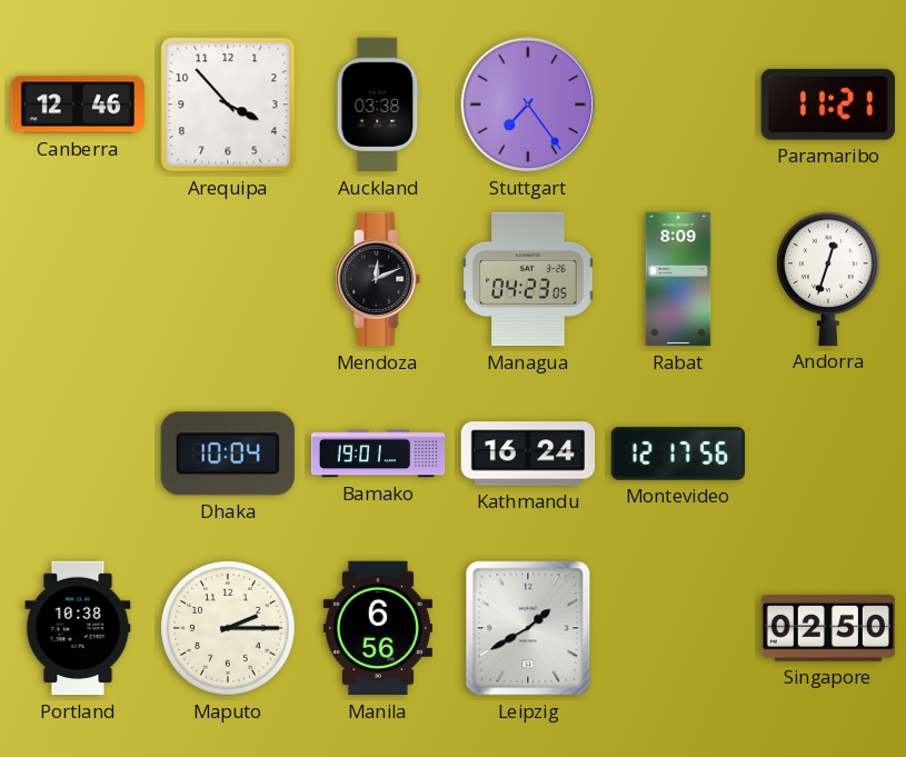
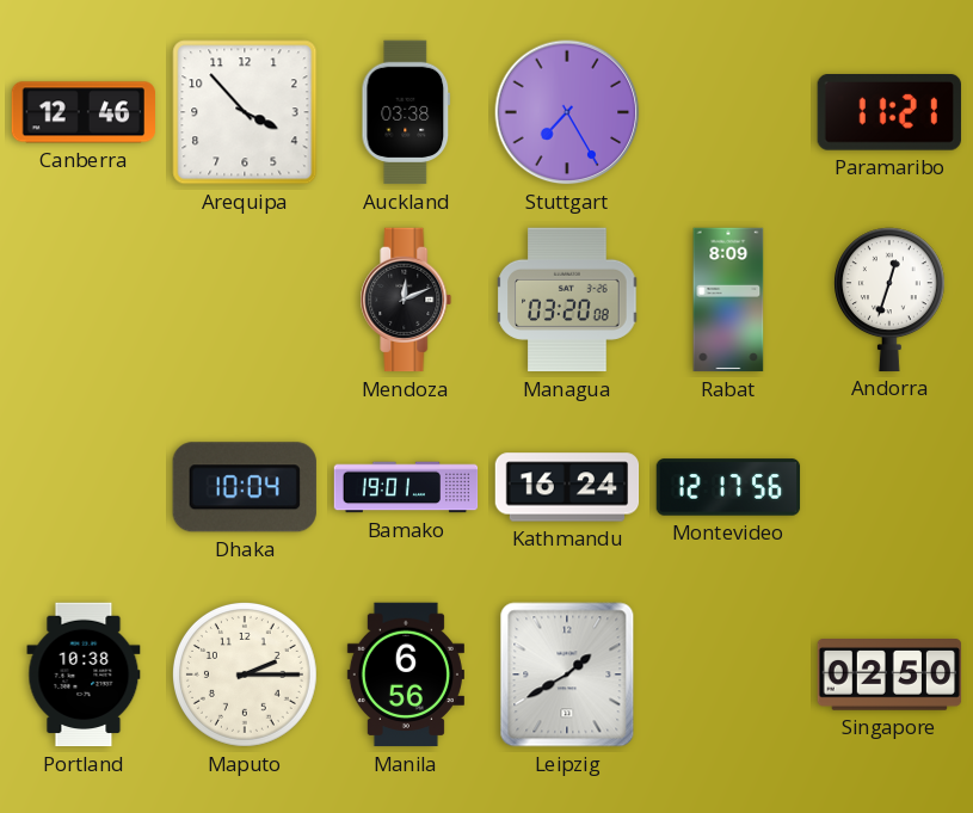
Stuttgart: 7:24 -> 7:25 (567, 112)
Managua: 04:23 -> 03:20 (567, 300)
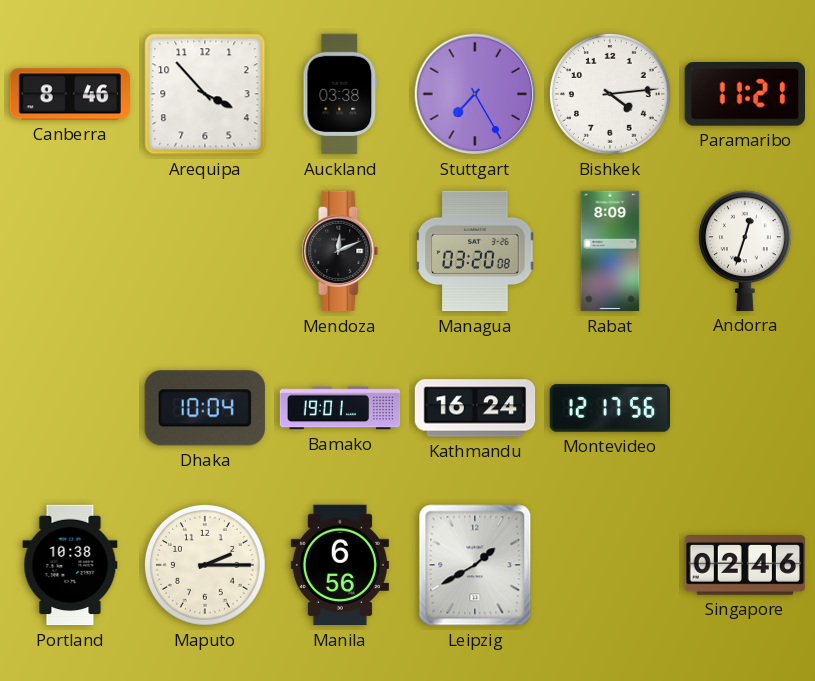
Canberra: 12:46 -> 8:46 (69, 94)
Bishkek: none -> 4:14 (611, 94)
Singapore: 02:50 -> 02:46 (745, 566)
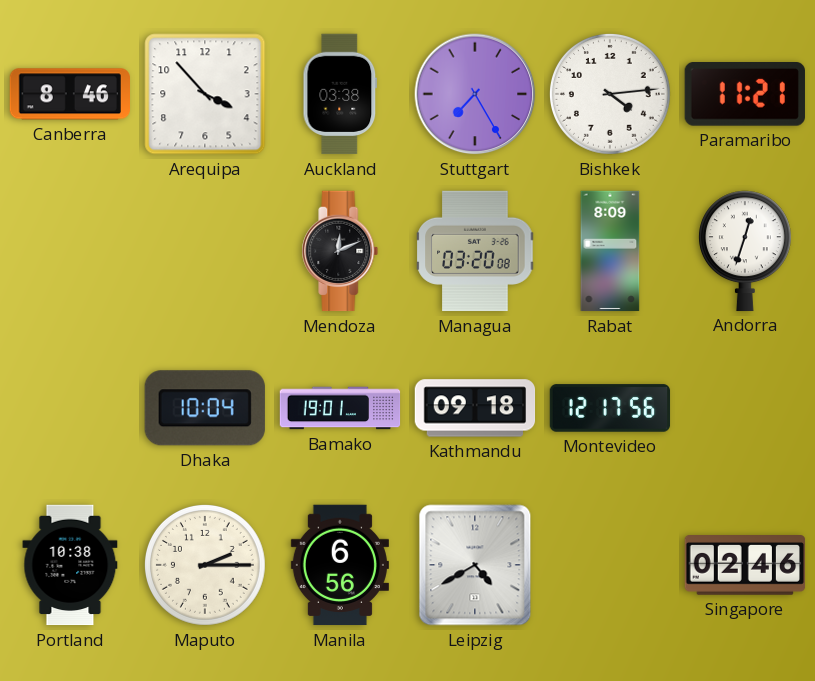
Kathmandu: 16:24 -> 09:18 (475, 408)
Leipzig: 1:40 -> 4:40 (475, 565)
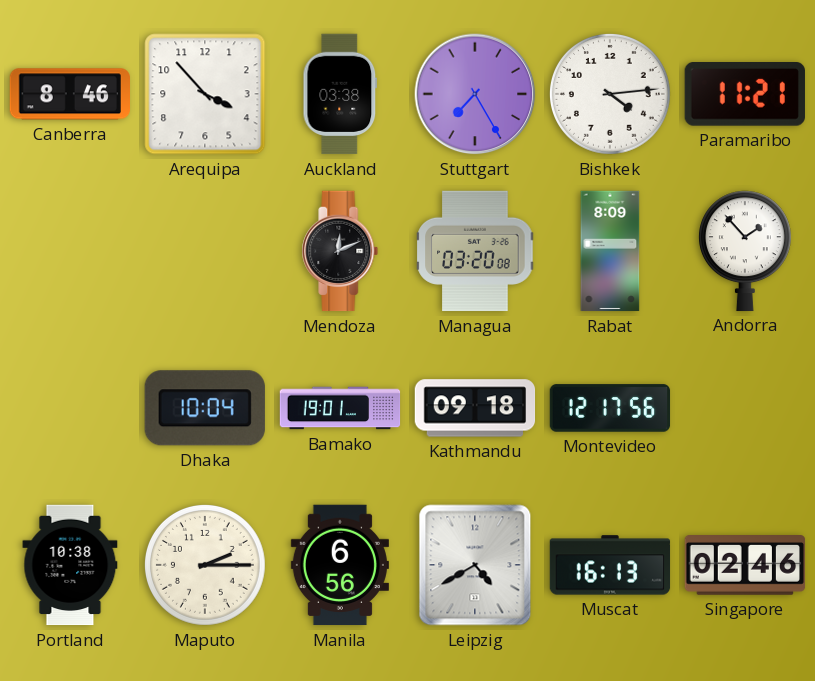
Andorra: 12:33 -> 1:53 (745, 251)
Muscat: none -> 16:13 (610, 565)
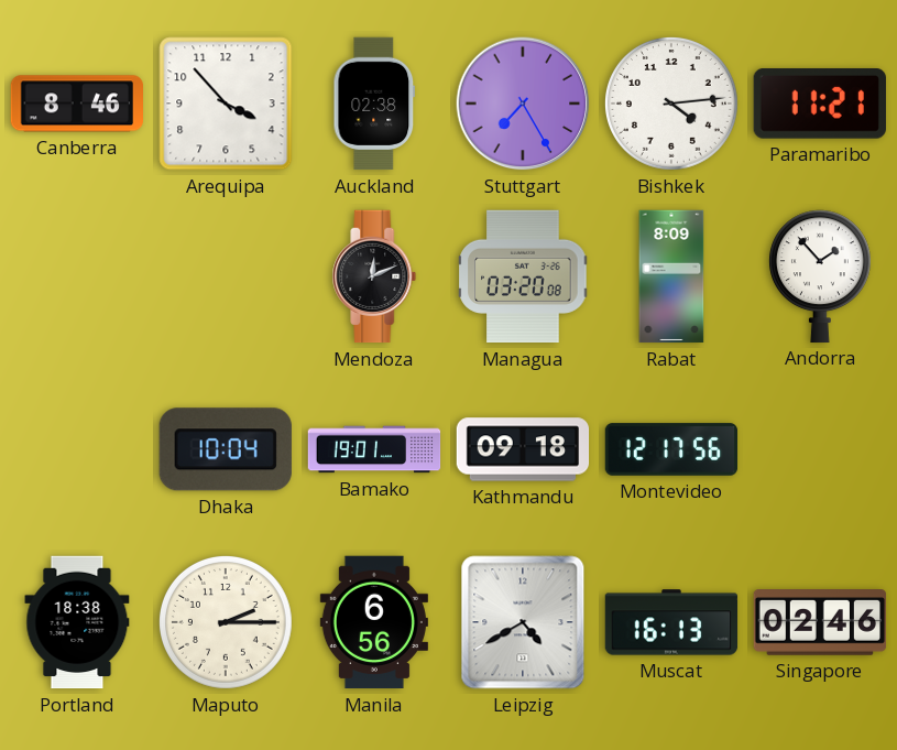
Auckland: 03:38 -> 02:38 (374, 104)
Portland: 10:38 -> 18:38 (77, 622)
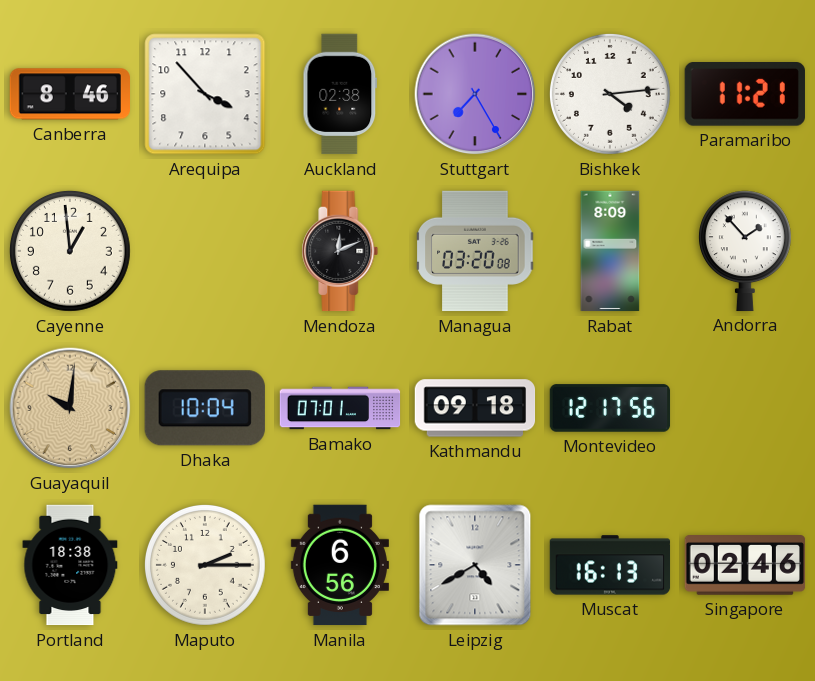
Cayenne: none -> 12:59 (71, 251)
Guayaquil: none -> 10:01 (70, 408)
Bamako: 19:01 -> 07:01 (340, 408)
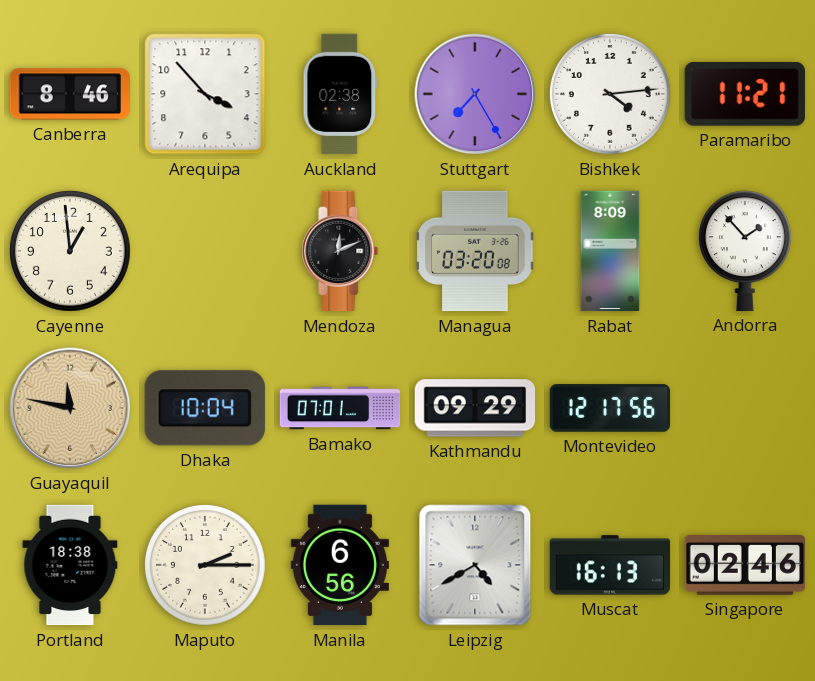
Guayaquil: 10:01 -> 11:47 (70, 408)
Kathmandu: 09:18 -> 09:29 (475, 408)
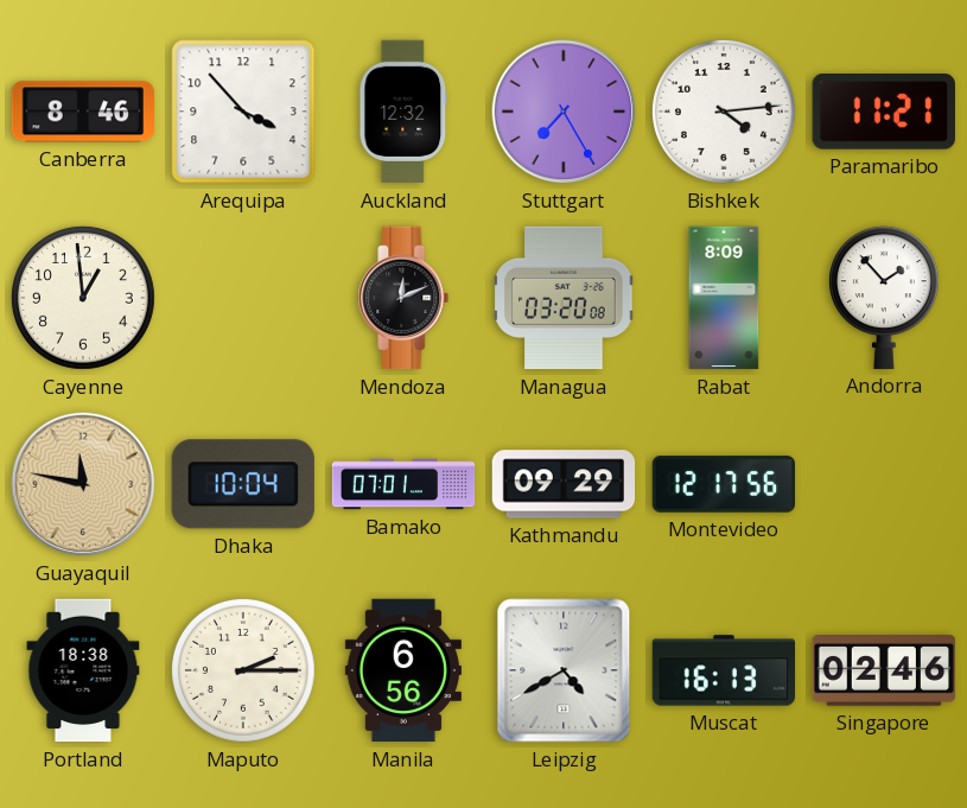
Auckland: 02:38 -> 12:32 (403, 112)
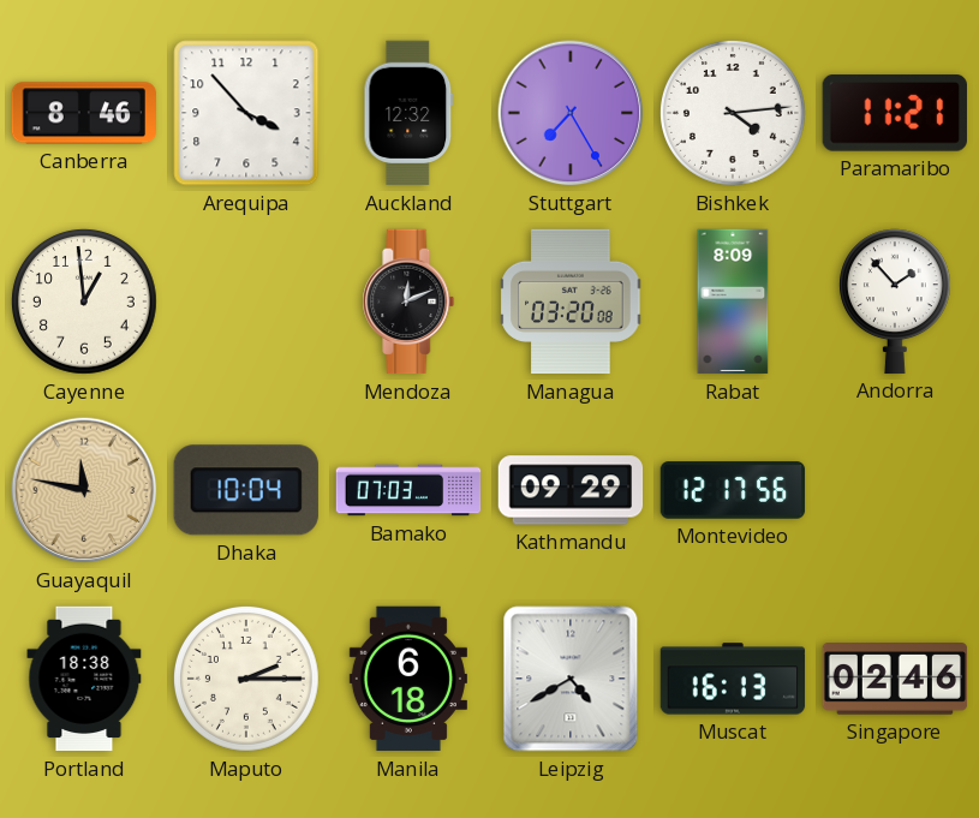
Bamako: 07:01 -> 07:03 (408, 490)
Manila: 6:56 -> 6:18 (408, 679)
